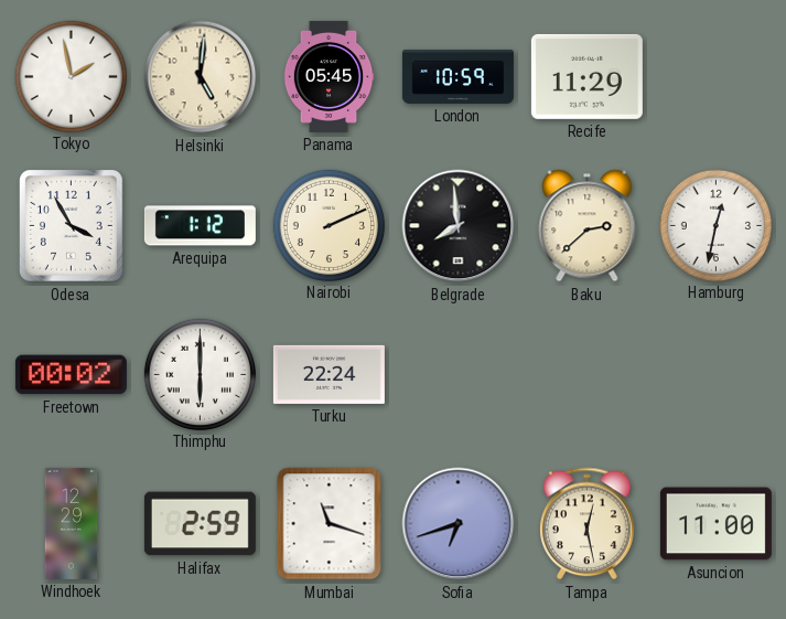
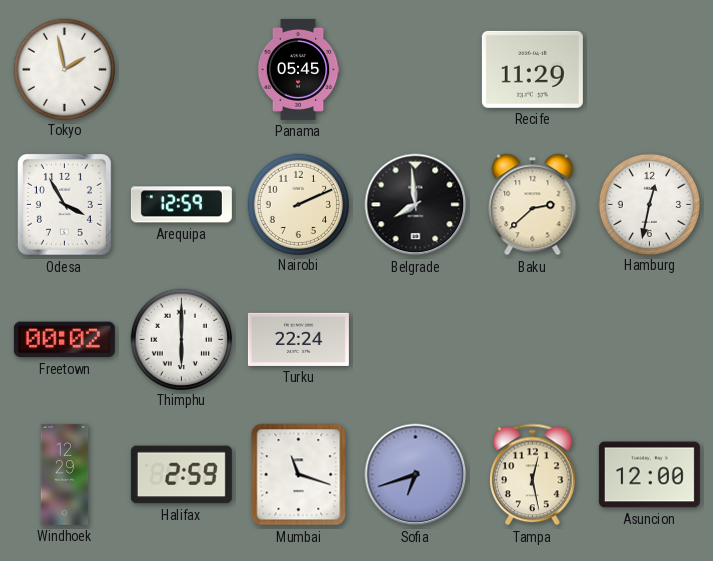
Helsinki: 5:01 -> none (201, 77)
London: 10:59 -> none (457, 76)
Arequipa: 1:12 -> 12:59 (181, 205)
Asuncion: 11:00 -> 12:00 (649, 475)
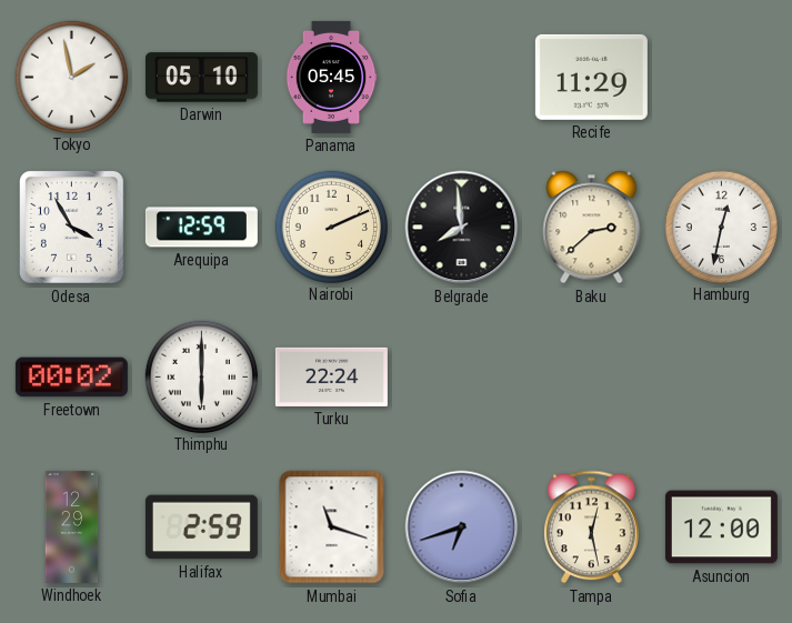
Darwin: none -> 05:10 (201, 78)
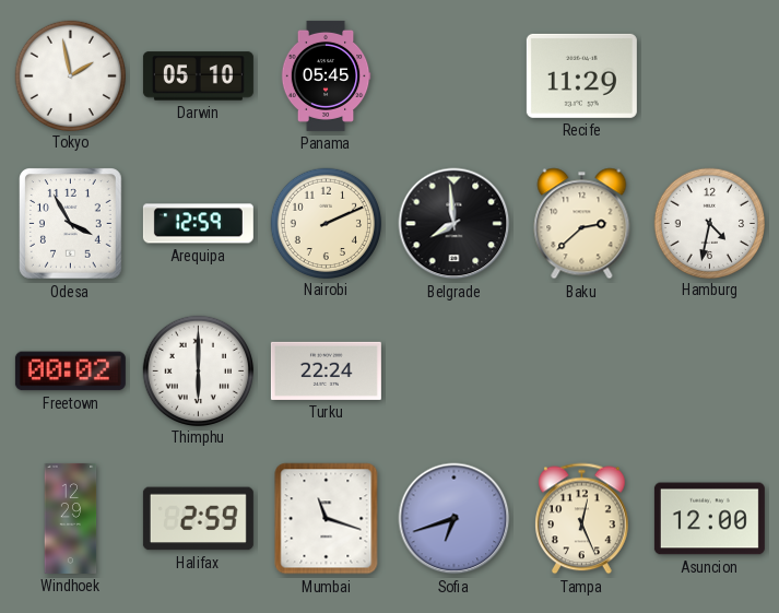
Hamburg: 12:32 -> 4:32 (709, 223)
Tampa: 12:28 -> 12:26 (582, 519)
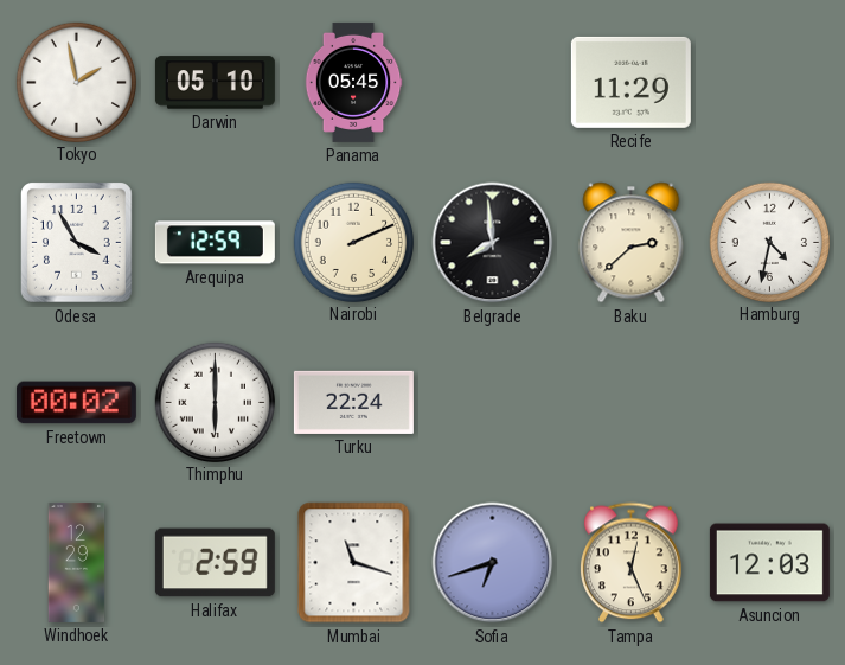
Asuncion: 12:00 -> 12:03 (769, 563)
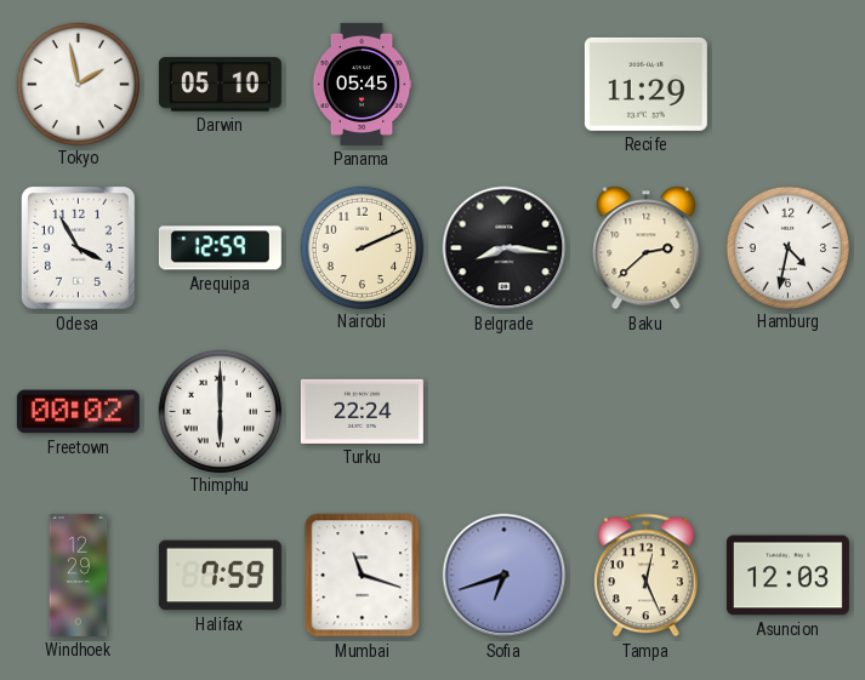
Belgrade: 7:59 -> 8:16 (505, 248)
Halifax: 2:59 -> 7:59 (220, 576)
